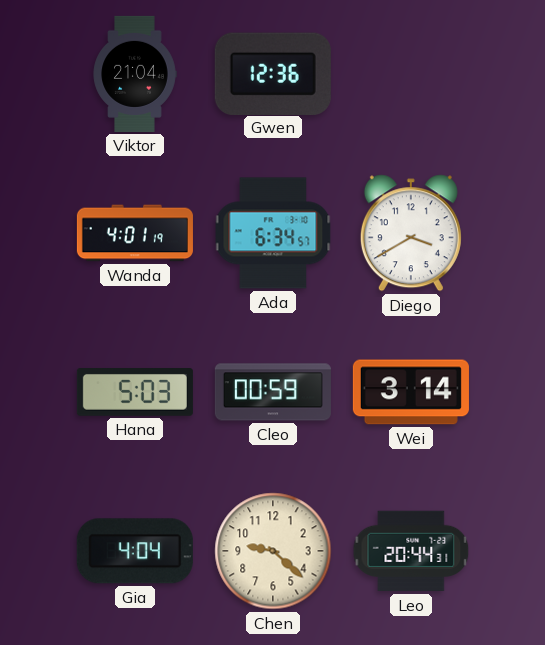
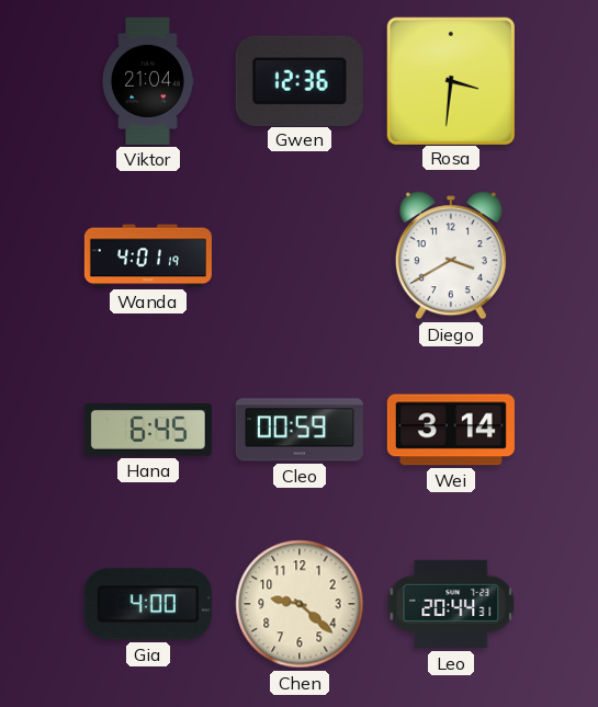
Rosa: none -> 3:31 (450, 80)
Ada: 6:34 -> none (273, 233)
Hana: 5:03 -> 6:45 (148, 431)
Gia: 4:04 -> 4:00 (148, 604)
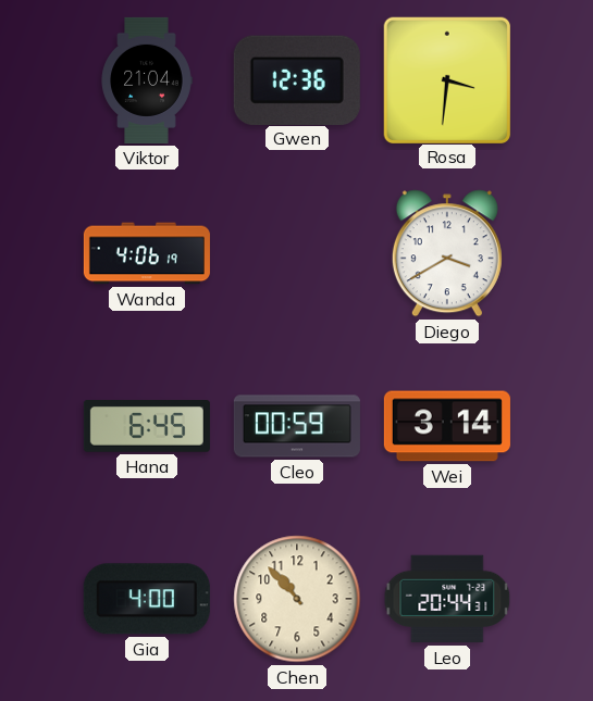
Wanda: 4:01 -> 4:06 (147, 253)
Chen: 9:22 -> 10:53 (297, 599)
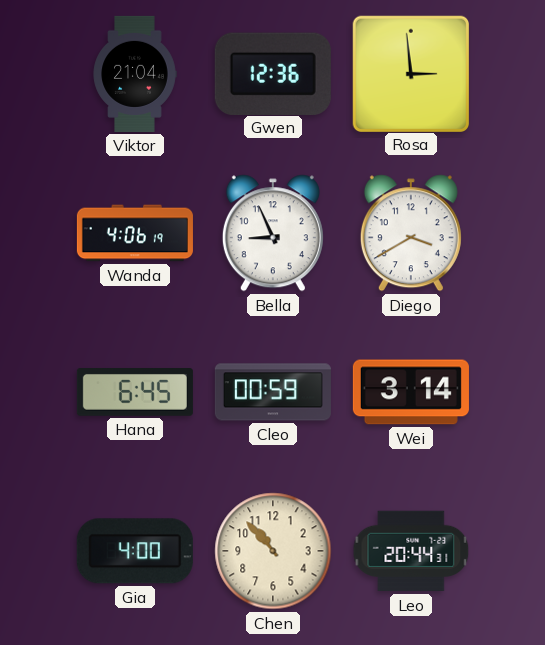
Rosa: 3:31 -> 2:59 (410, 73)
Bella: none -> 8:56 (273, 233)
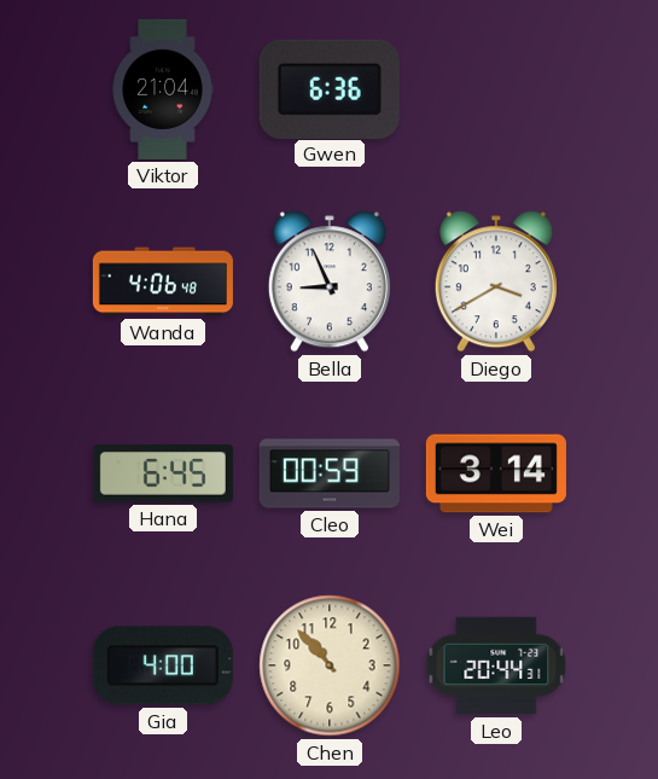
Gwen: 12:36 -> 6:36 (330, 88)
Rosa: 2:59 -> none (410, 73)
Wanda: 4:06:19 -> 4:06:48 (163, 281)
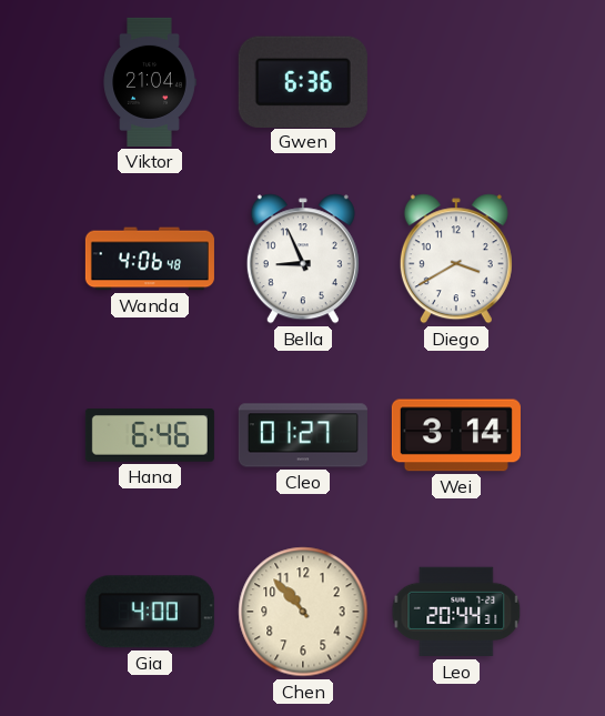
Hana: 6:45 -> 6:46 (150, 436)
Cleo: 00:59 -> 01:27 (303, 435)
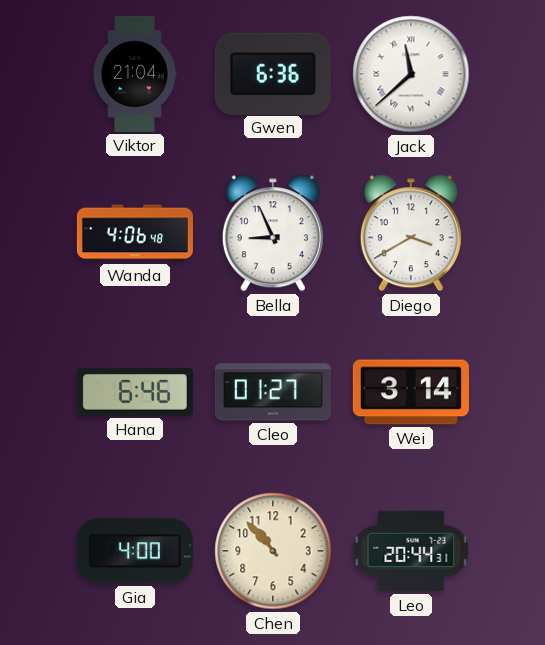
Jack: none -> 11:38 (411, 74)
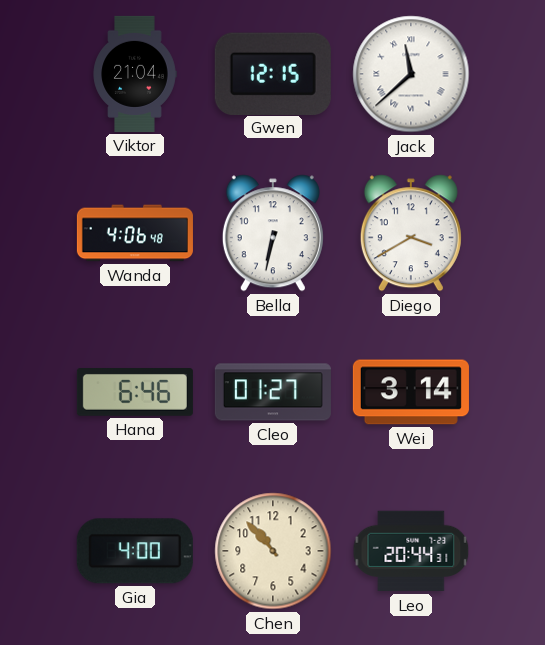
Gwen: 6:36 -> 12:15 (273, 73)
Bella: 8:56 -> 6:32 (273, 233)
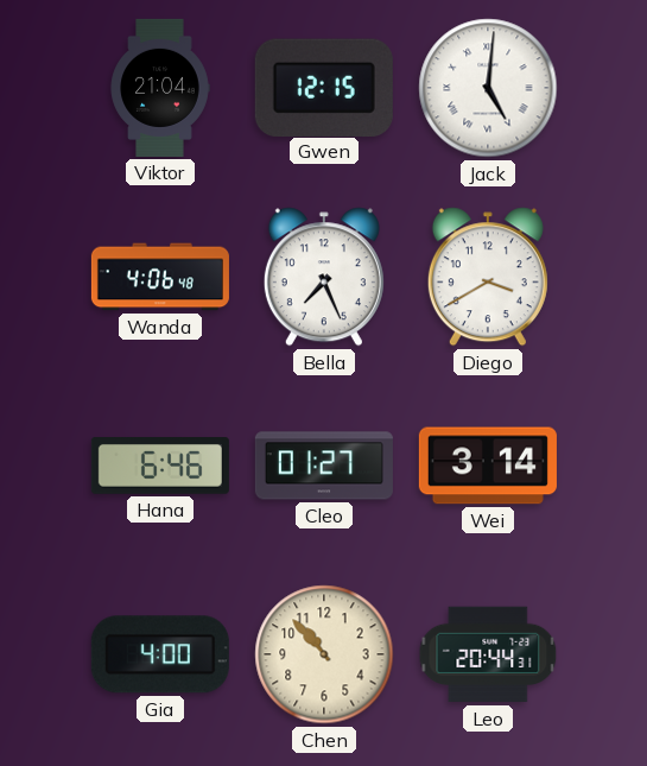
Jack: 11:38 -> 5:01 (488, 88)
Bella: 6:32 -> 7:26 (324, 277)
